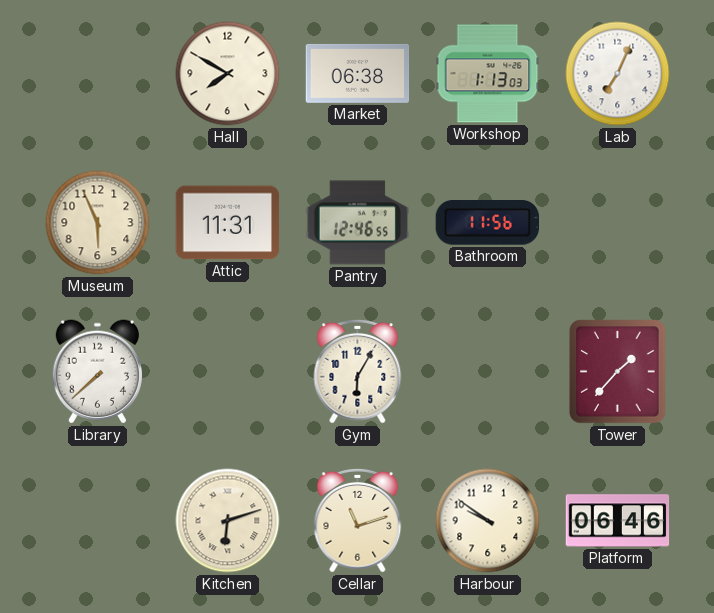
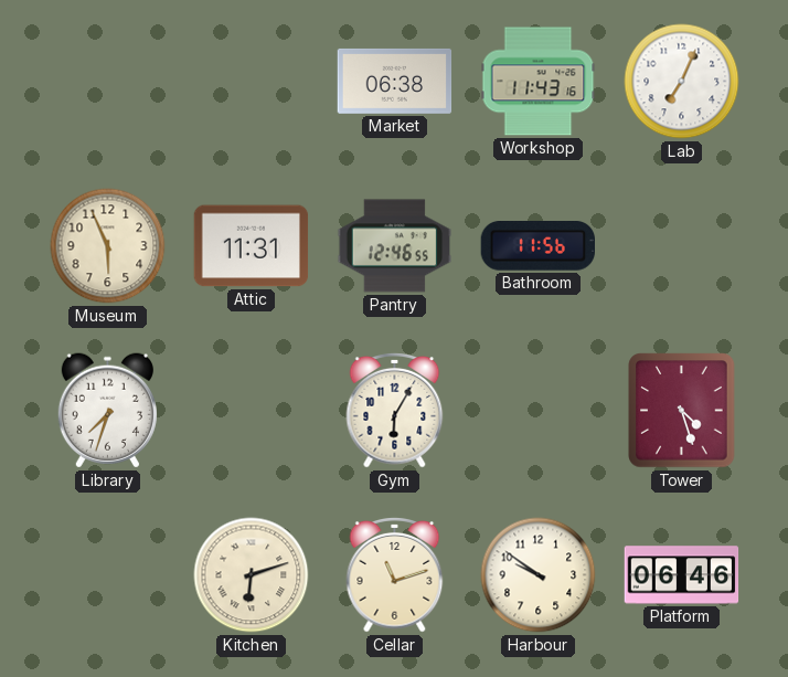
Hall: 7:50 -> none (228, 74)
Workshop: 1:13 -> 11:43 (539, 82)
Library: 7:38 -> 7:33 (107, 411)
Tower: 1:37 -> 4:27 (682, 411)
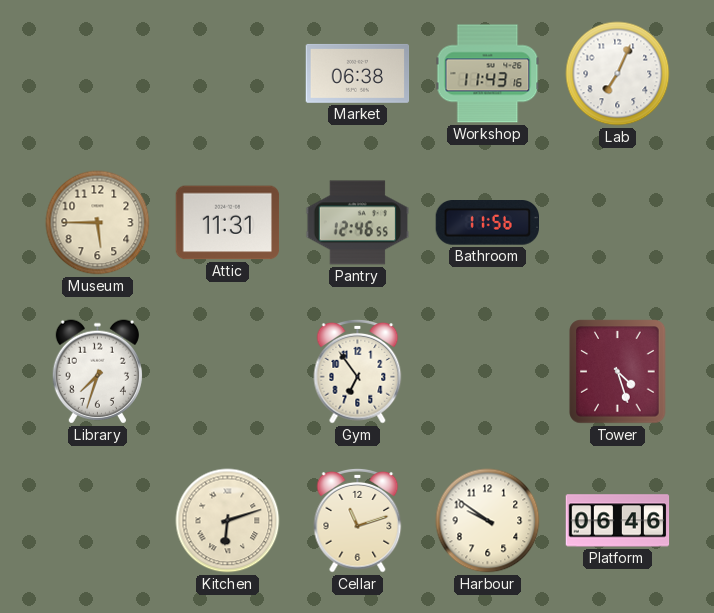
Museum: 5:56 -> 5:45 (98, 223)
Gym: 6:05 -> 6:54 (358, 371)
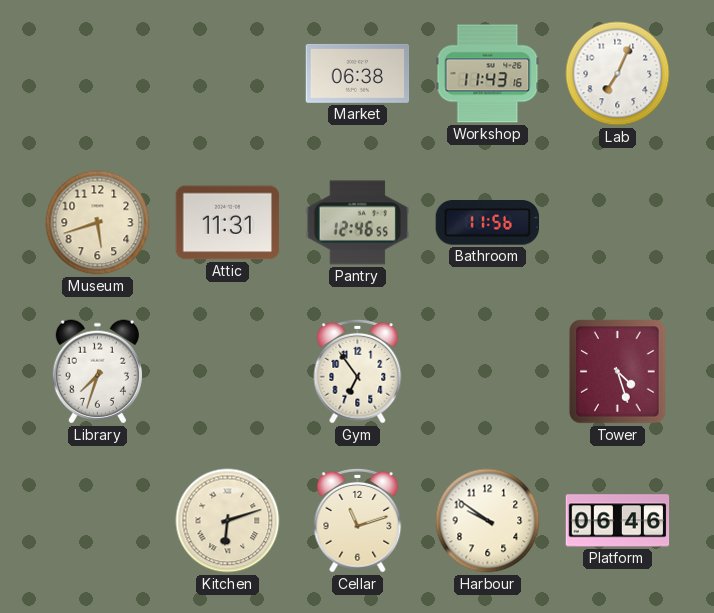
Museum: 5:45 -> 5:42 (98, 223)
